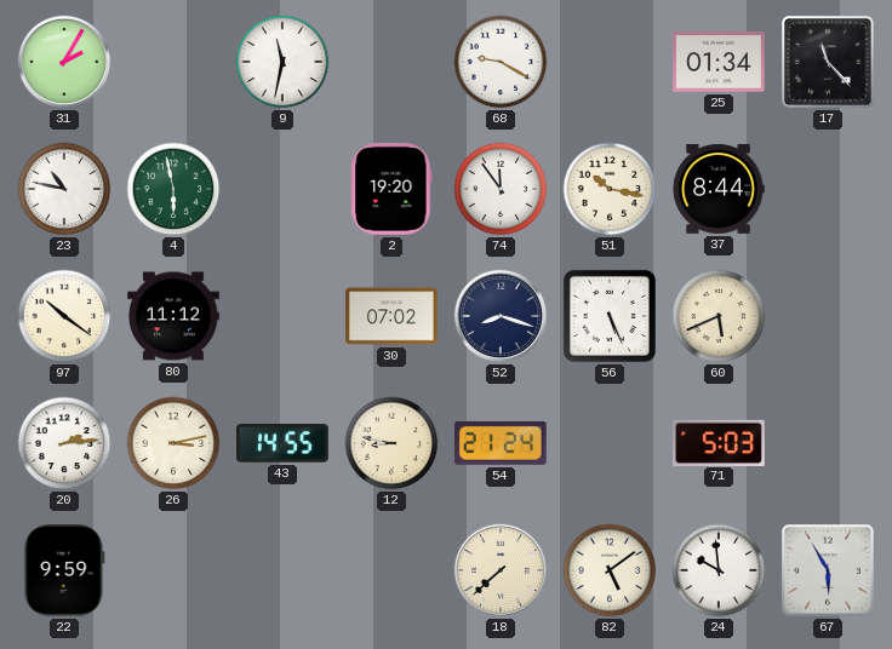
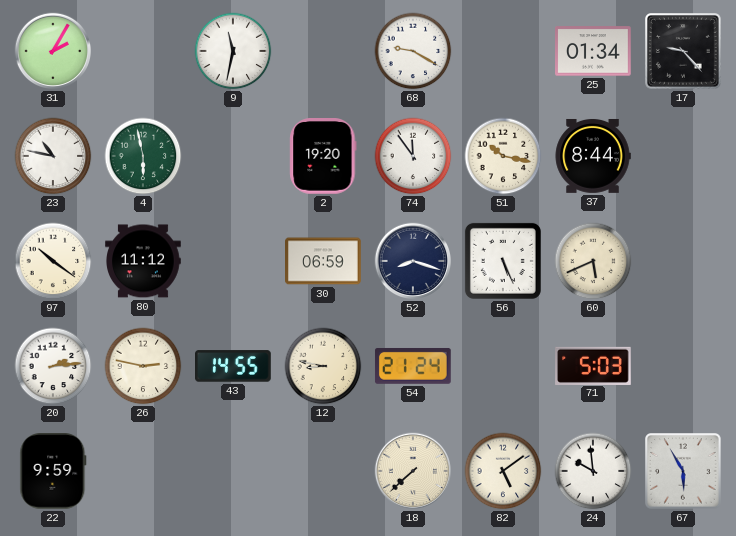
17: 11:23 -> 9:23 (684, 52)
30: 07:02 -> 06:59 (323, 261)
26: 3:13 -> 2:47 (143, 366)
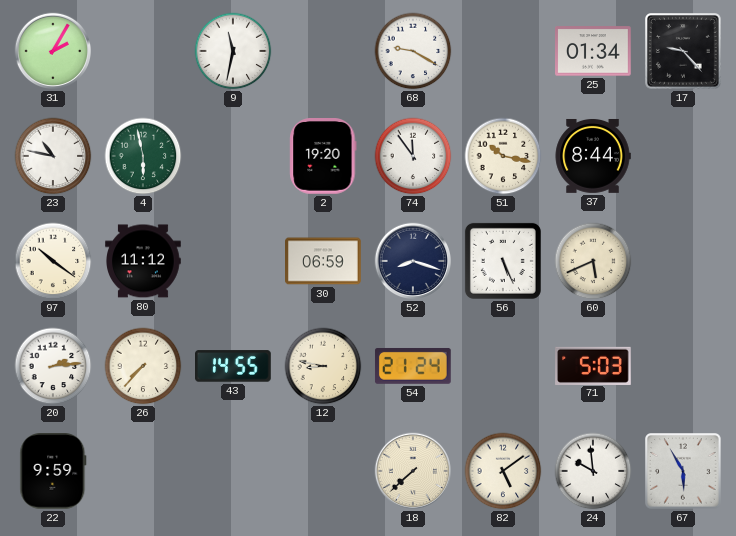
26: 2:47 -> 7:37 (143, 366)
